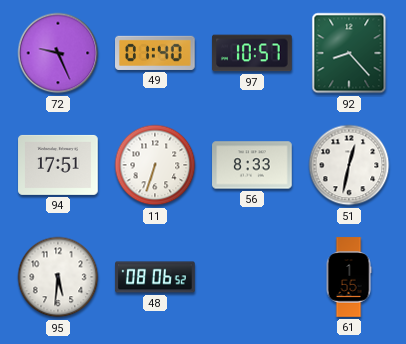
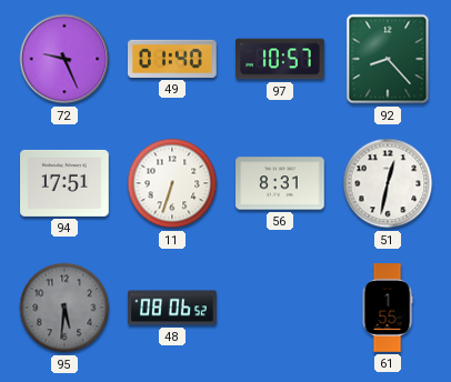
56: 8:33 -> 8:31 (280, 183)
95 dial: white -> grey (64, 308)
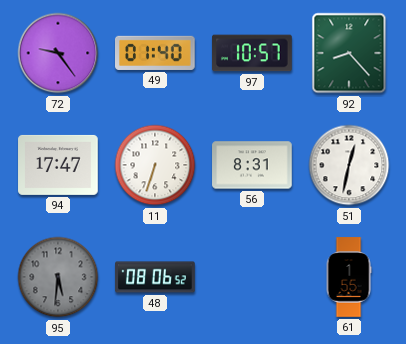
72: 9:26 -> 9:24 (58, 53)
94: 17:51 -> 17:47 (58, 165)
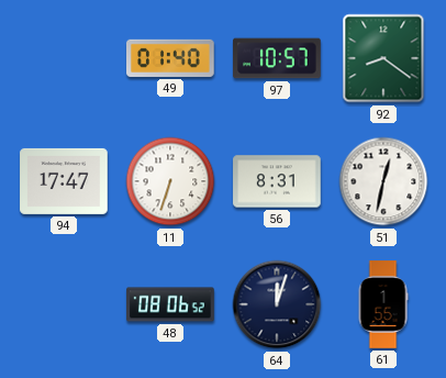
72: 9:24 -> none (58, 53)
92: 8:23 -> 8:21 (383, 58)
95: 5:31 -> none (58, 277)
64: none -> 12:03 (277, 304)
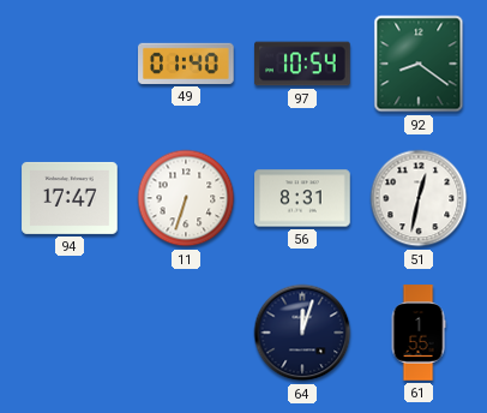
97: 10:57 -> 10:54 (302, 64)
48: 08:06 -> none (170, 304)
